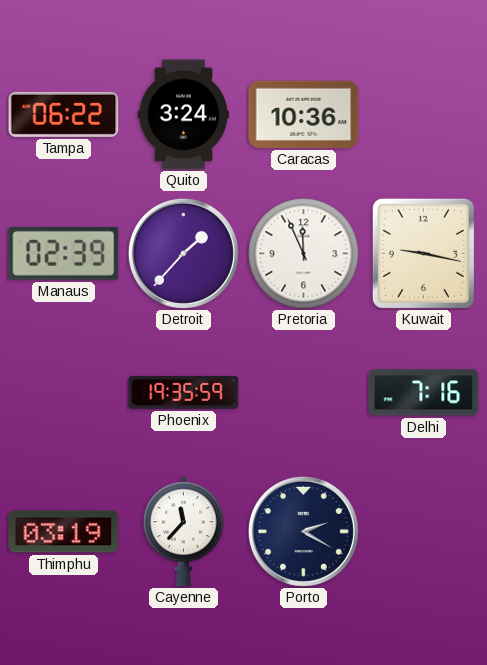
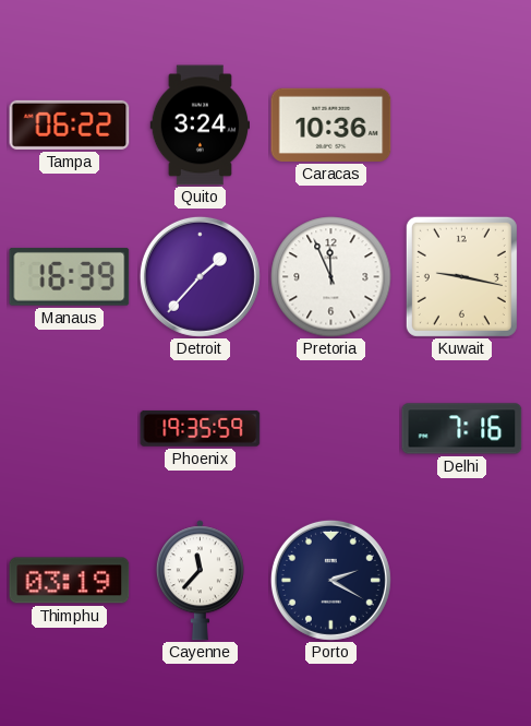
Manaus: 02:39 -> 16:39 (70, 276)
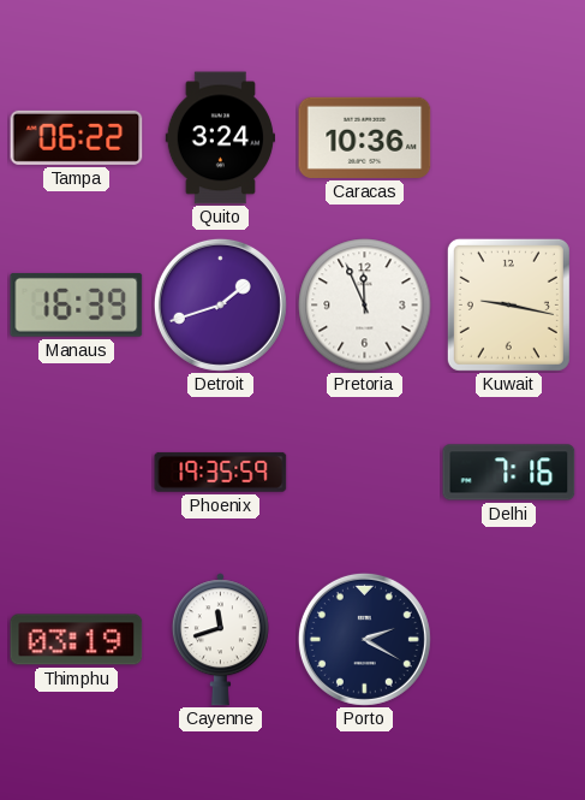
Detroit: 1:37 -> 1:42 (220, 304)
Cayenne: 11:37 -> 11:42 (220, 640)
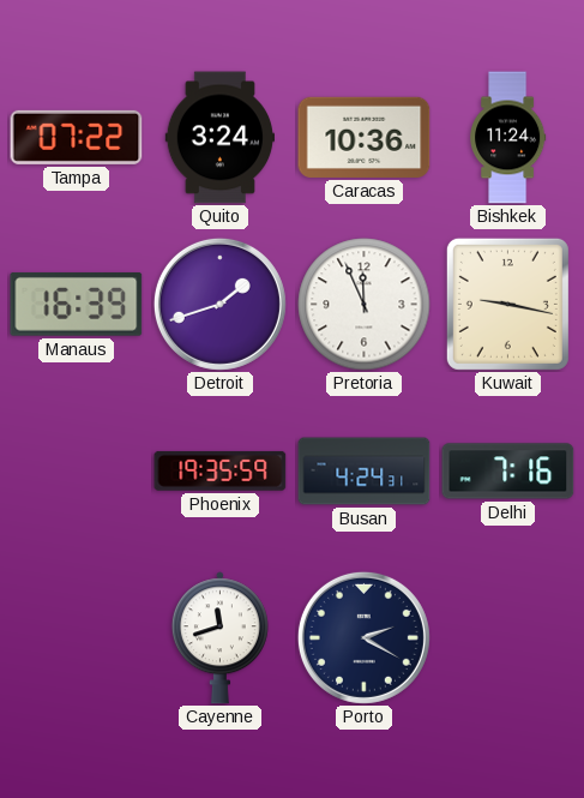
Tampa: 06:22 -> 07:22 (77, 137)
Bishkek: none -> 11:24 (508, 138)
Busan: none -> 4:24 (365, 472)
Thimphu: 03:19 -> none (77, 640)
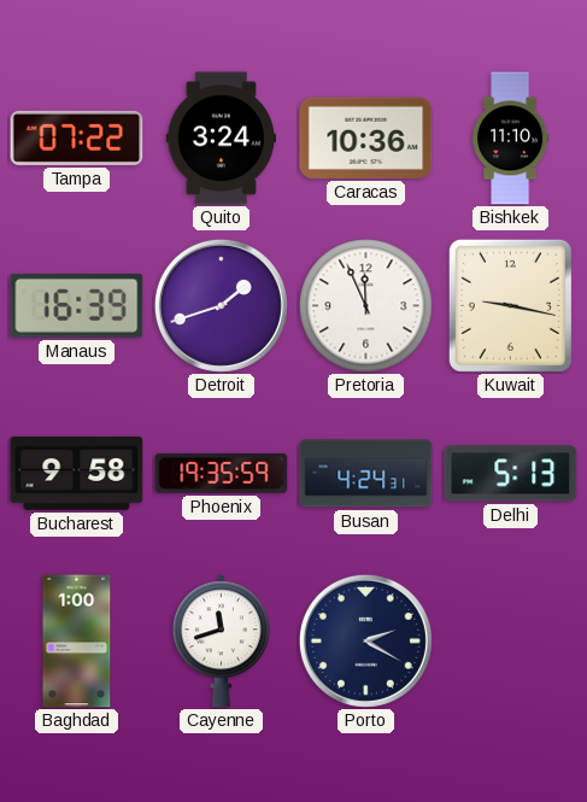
Bishkek: 11:24 -> 11:10 (511, 139)
Bucharest: none -> 9:58 (77, 473)
Delhi: 7:16 -> 5:13 (511, 474)
Baghdad: none -> 1:00 (77, 642)
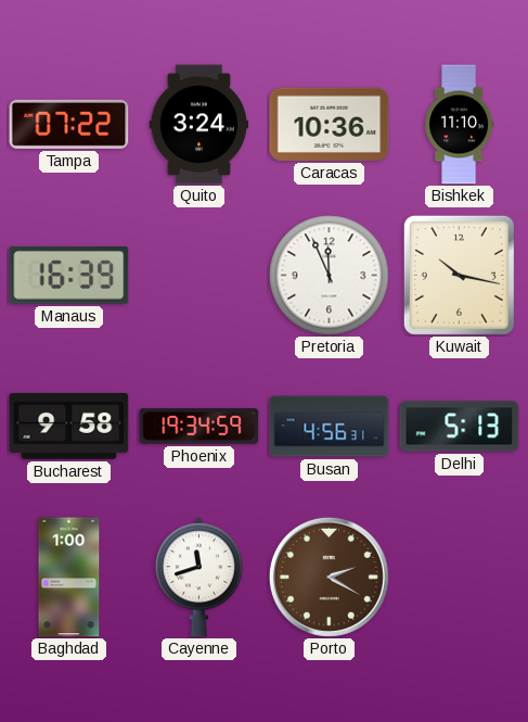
Detroit: 1:42 -> none (221, 305)
Kuwait: 9:17 -> 10:17 (459, 275)
Phoenix: 19:35 -> 19:34 (199, 426)
Busan: 4:24 -> 4:56 (330, 427)
Porto dial: navy -> brown (329, 577)
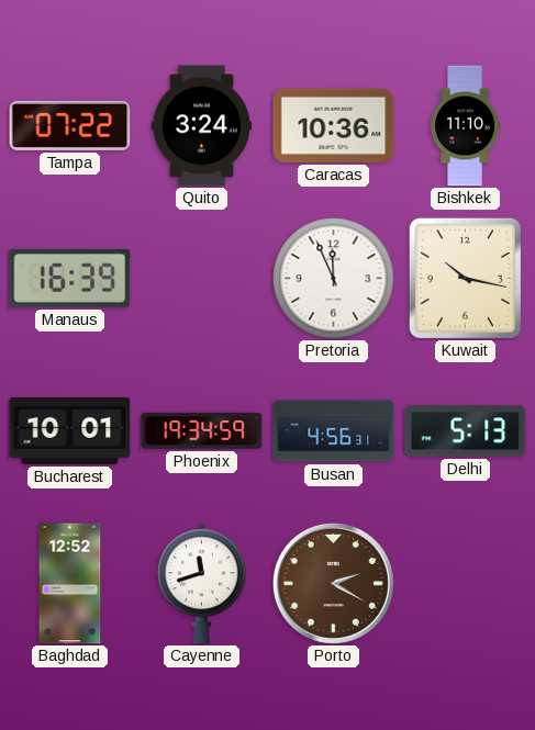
Bucharest: 9:58 -> 10:01 (70, 430)
Baghdad: 1:00 -> 12:52 (70, 584)
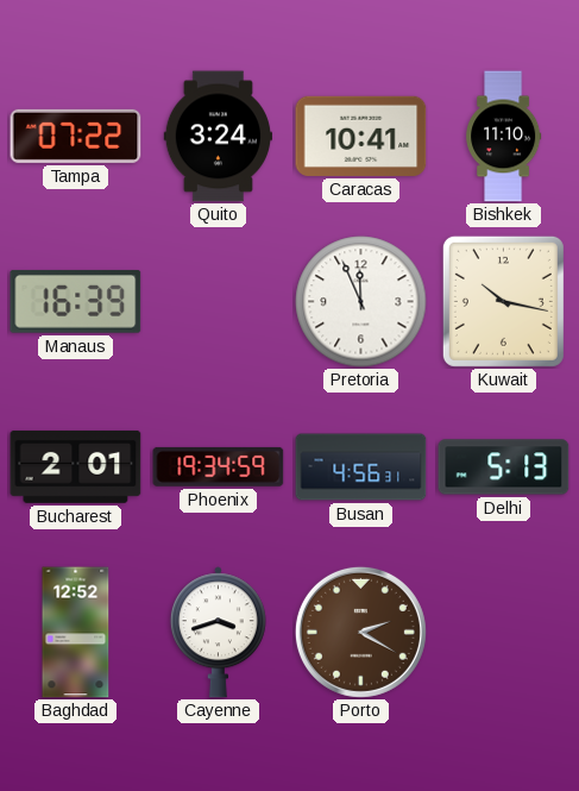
Caracas: 10:36 -> 10:41 (361, 136)
Bucharest: 10:01 -> 2:01 (76, 466)
Cayenne: 11:42 -> 3:42 (218, 633)
